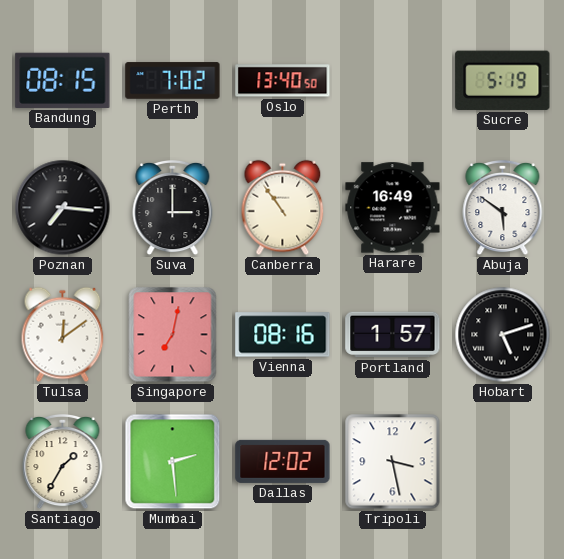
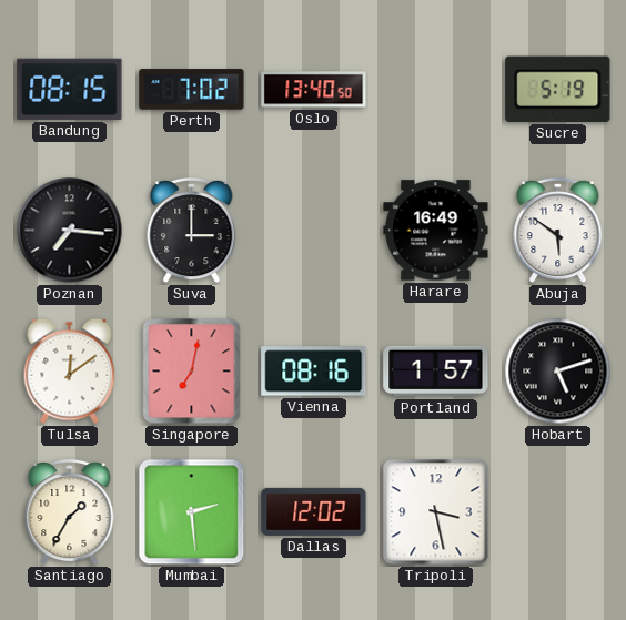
Canberra: 10:54 -> none (283, 208)
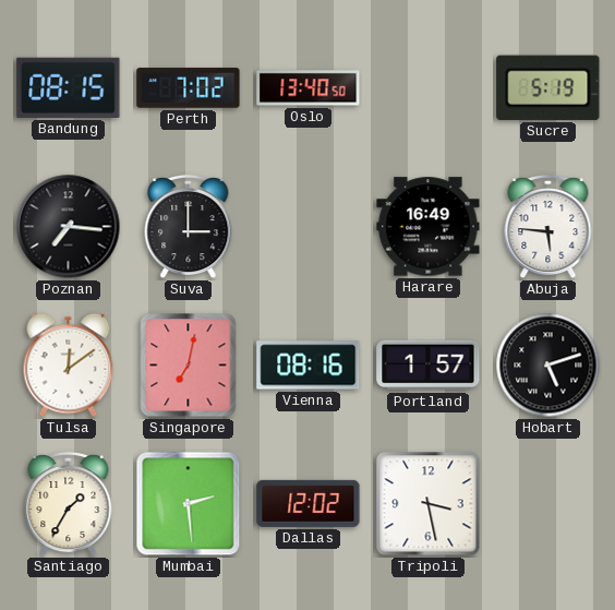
Abuja: 5:51 -> 5:46 (548, 227)
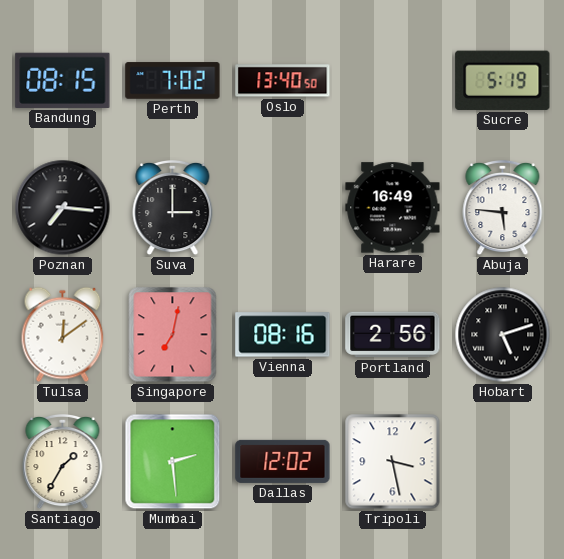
Portland: 1:57 -> 2:56 (393, 335)
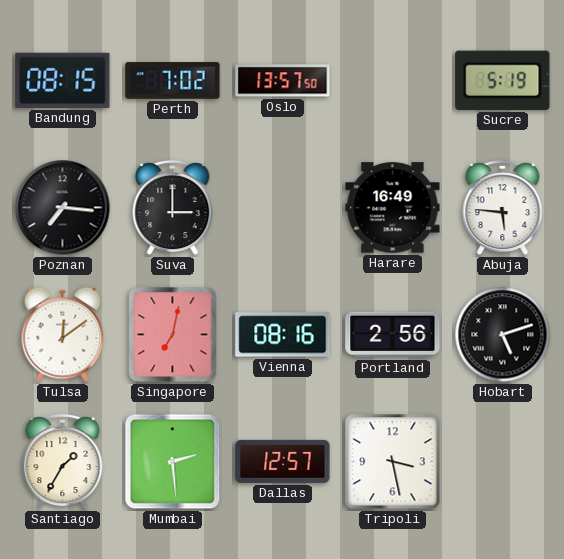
Oslo: 13:40 -> 13:57 (283, 81)
Dallas: 12:02 -> 12:57 (283, 461)
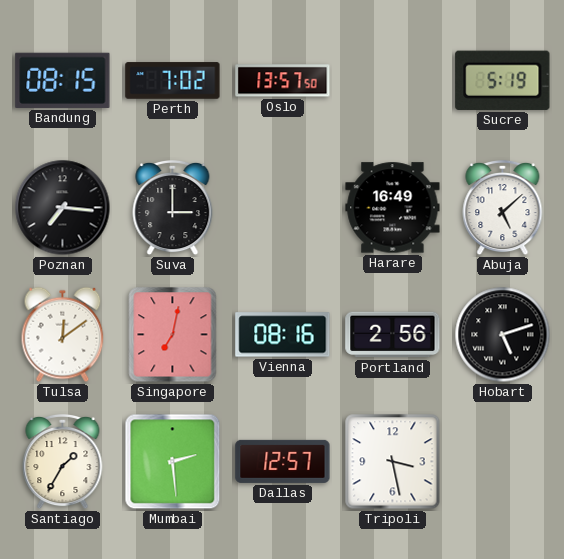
Abuja: 5:46 -> 5:08 (503, 208)
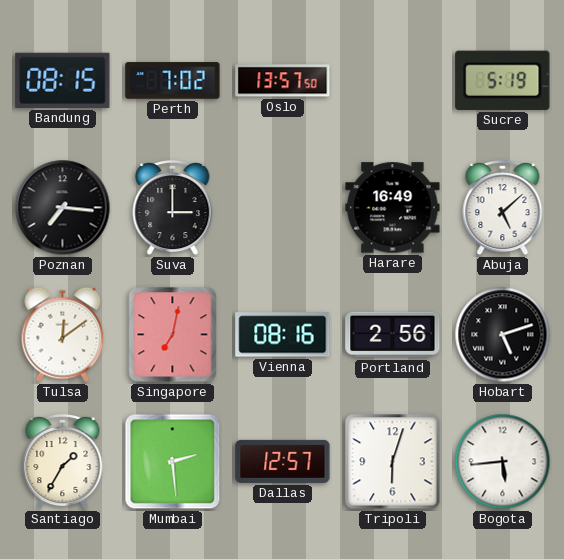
Tripoli: 3:28 -> 6:03 (393, 462)
Bogota: none -> 5:44 (503, 462)
